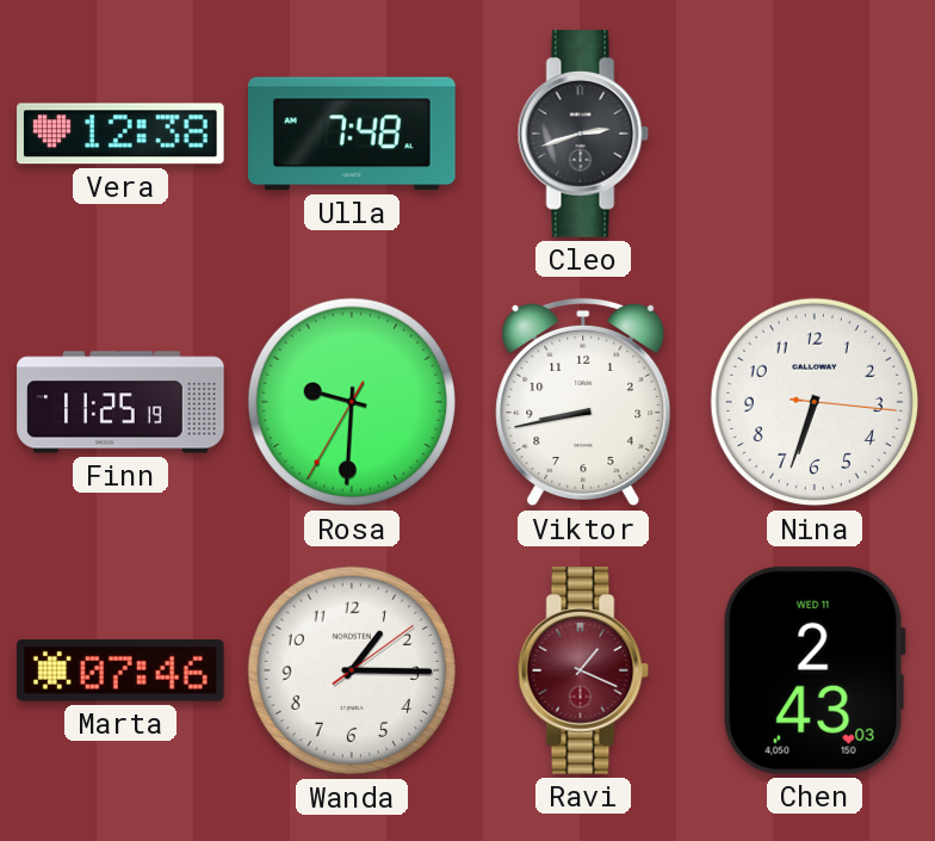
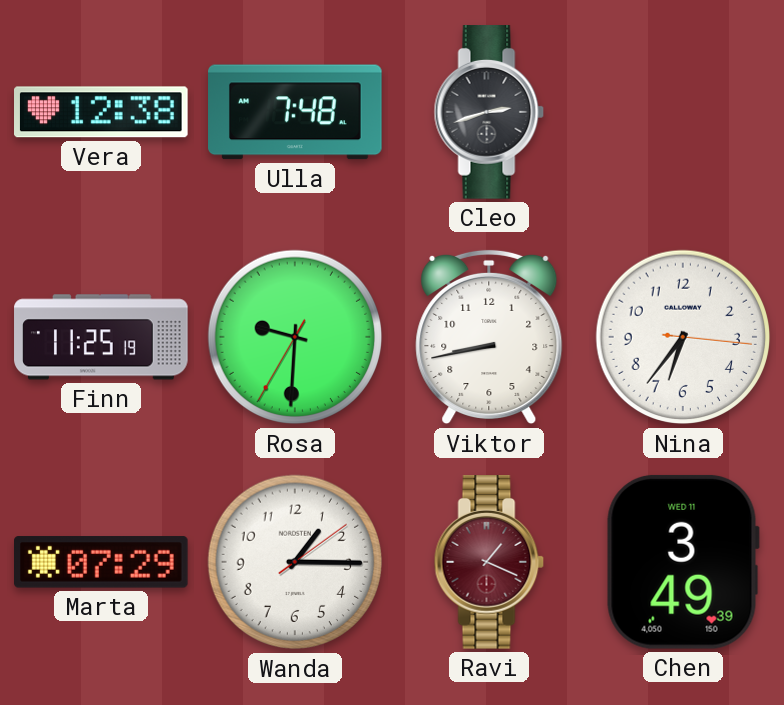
Nina: 6:33 -> 6:36 (683, 337)
Marta: 07:46 -> 07:29 (102, 562)
Chen: 2:43 -> 3:49 (683, 562)
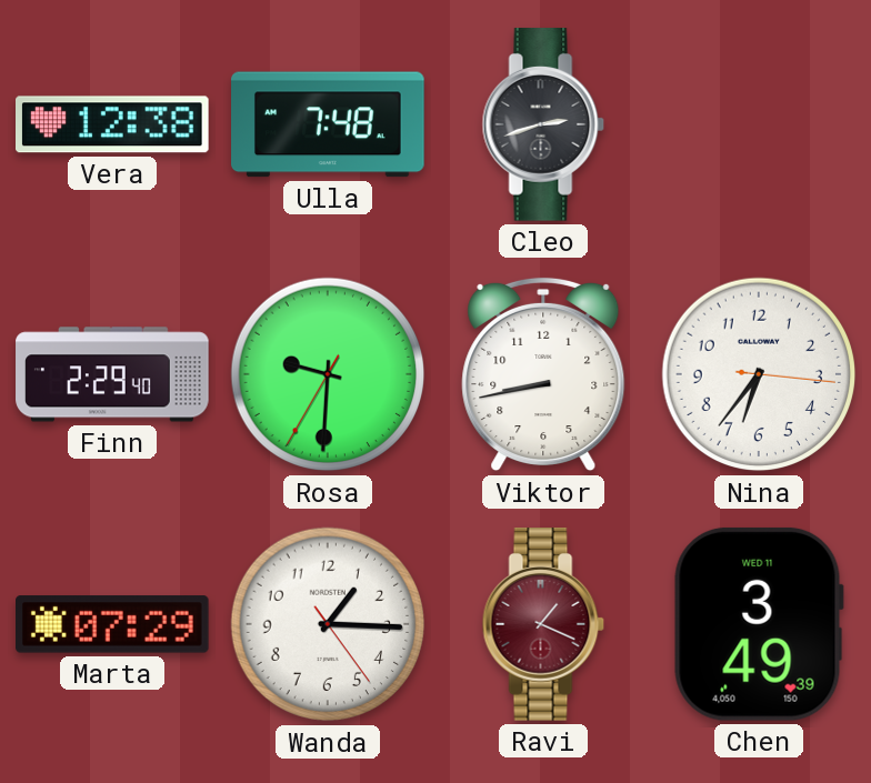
Finn: 11:25 -> 2:29 (112, 374)
Wanda: 1:15:09 -> 1:15:24 (328, 624)
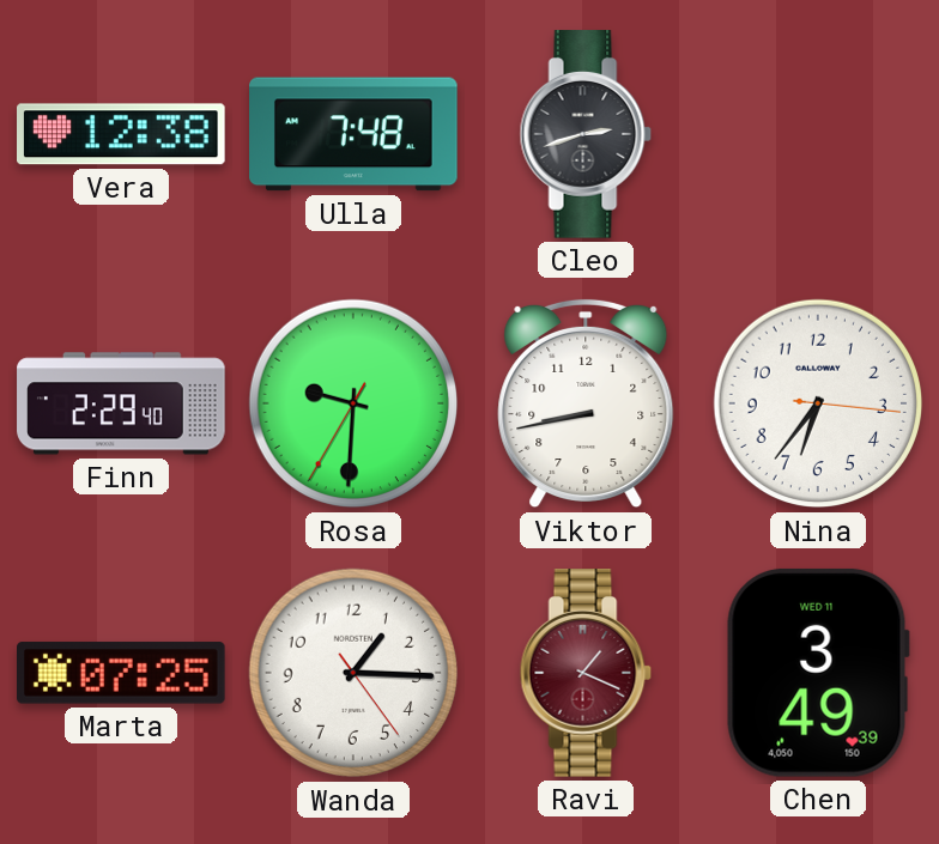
Marta: 07:29 -> 07:25 (122, 673)
